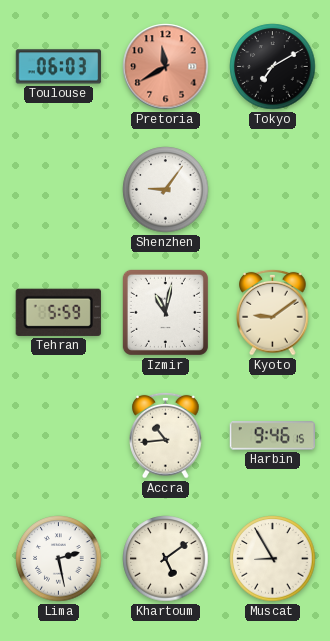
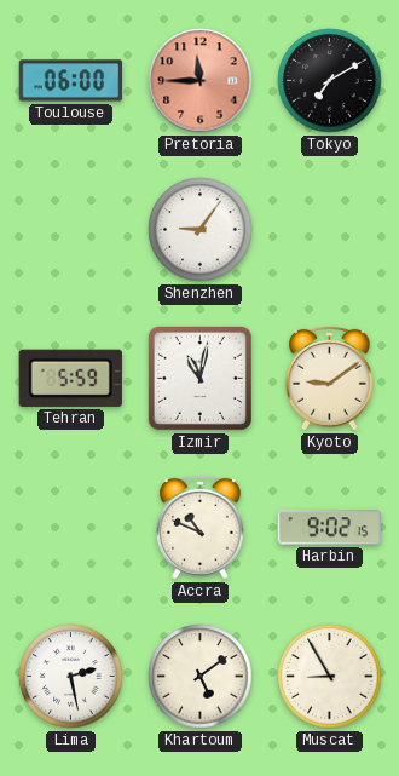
Toulouse: 06:03 -> 06:00 (71, 81)
Pretoria: 11:40 -> 11:45 (201, 81)
Accra: 10:44 -> 10:49 (201, 527)
Harbin: 9:46 -> 9:02 (329, 528)
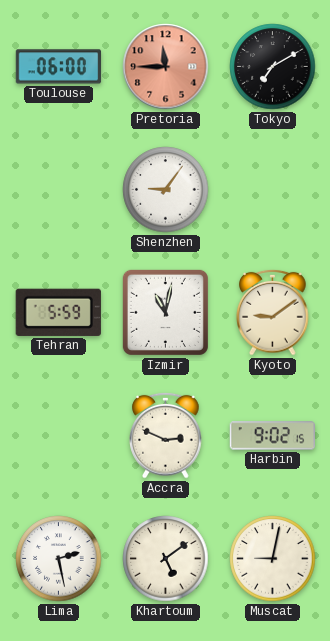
Accra: 10:49 -> 2:49 (166, 435)
Muscat: 8:55 -> 9:02 (273, 559)
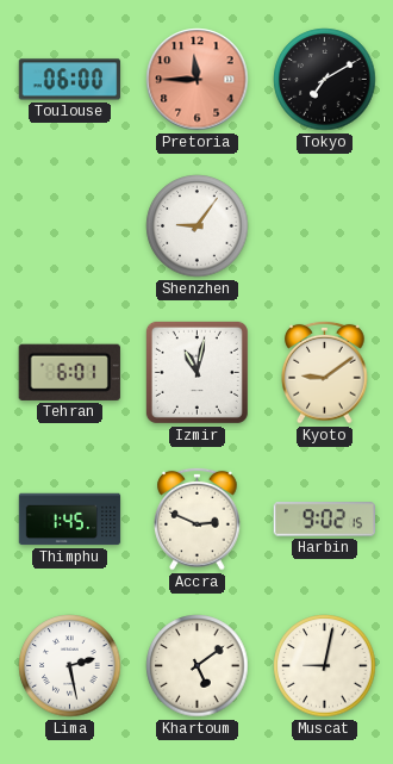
Tehran: 5:59 -> 6:01 (69, 372)
Thimphu: none -> 1:45 (70, 520)
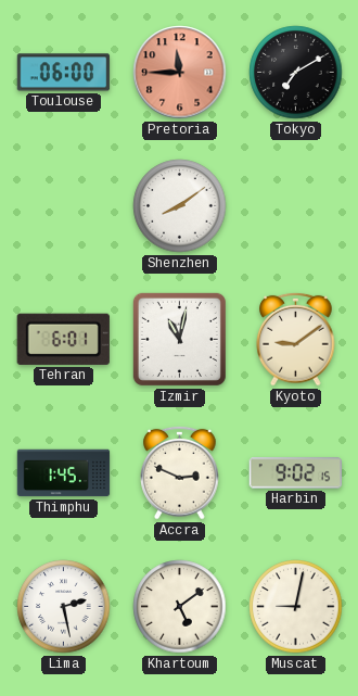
Shenzhen: 9:06 -> 8:09 (180, 206)
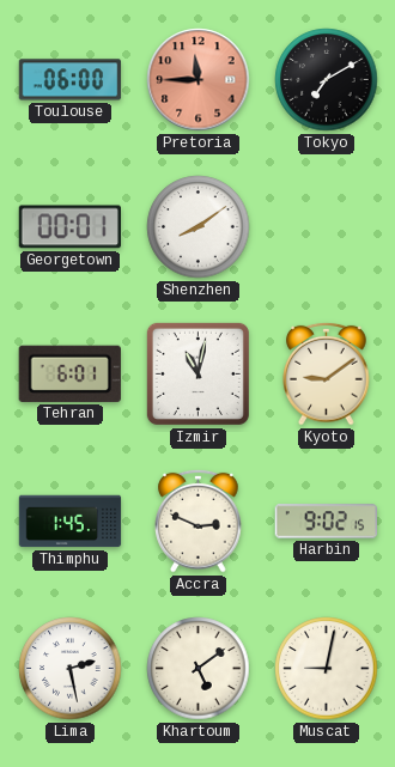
Georgetown: none -> 00:01 (69, 227)
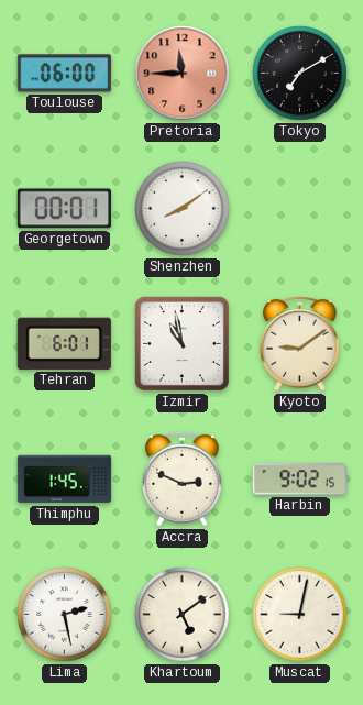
Izmir: 11:02 -> 10:58 (182, 343)
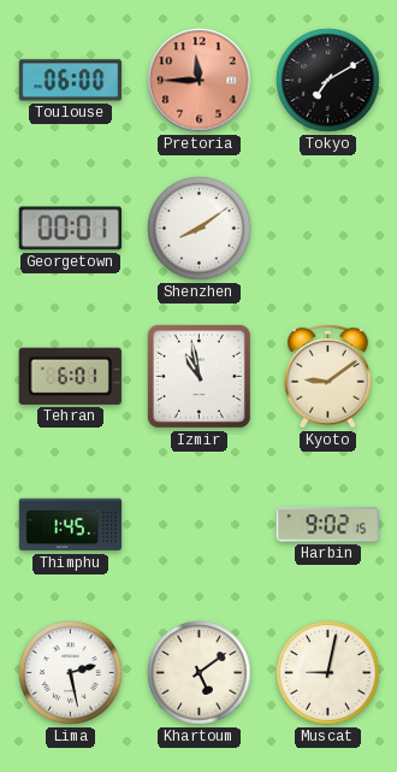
Accra: 2:49 -> none (183, 478)
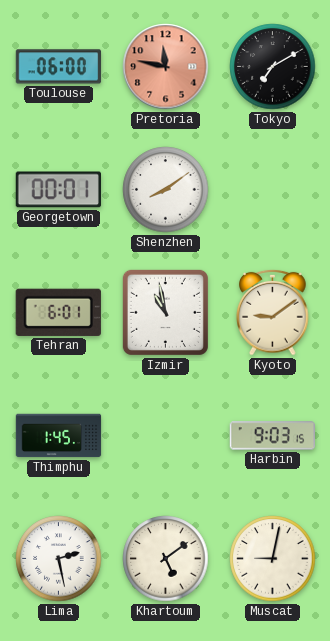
Pretoria: 11:45 -> 11:47 (166, 67)
Harbin: 9:02 -> 9:03 (272, 436)
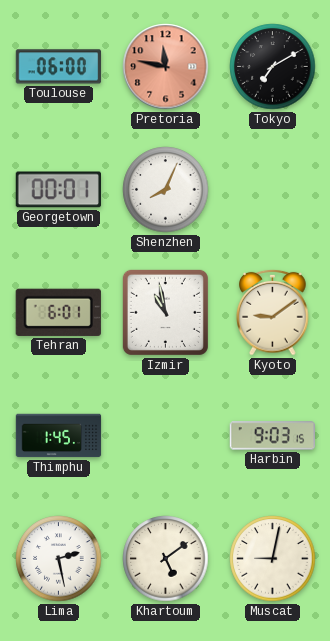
Shenzhen: 8:09 -> 8:04 (166, 190)
